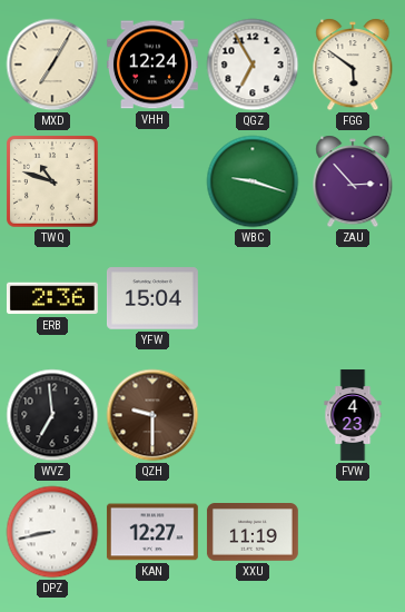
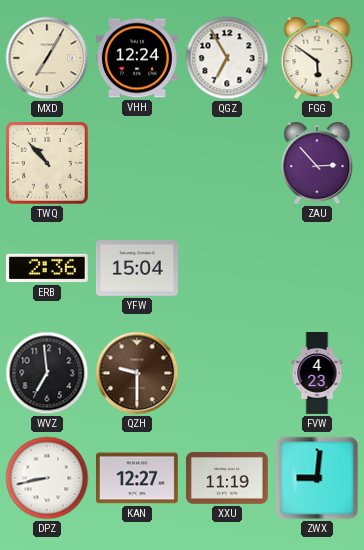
TWQ: 10:48 -> 10:53 (48, 164)
WBC: 9:18 -> none (253, 181)
ZWX: none -> 9:01 (317, 478)
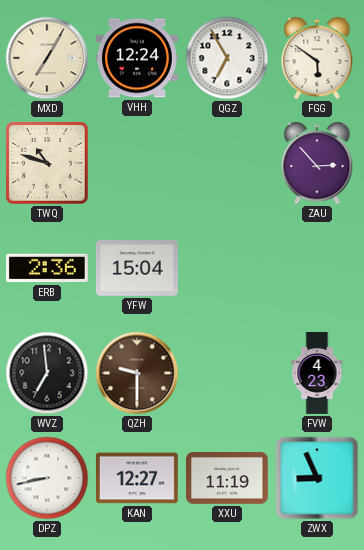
TWQ: 10:53 -> 10:48 (48, 164)
ZWX: 9:01 -> 8:56 (317, 478)
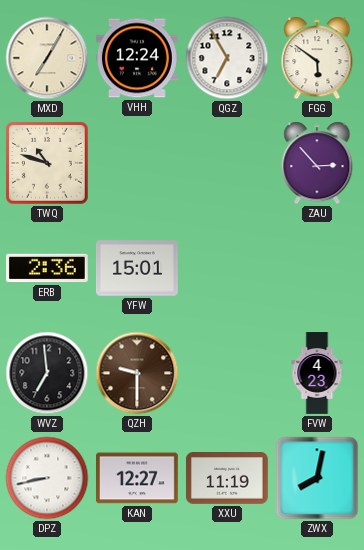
YFW: 15:04 -> 15:01 (138, 268)
ZWX: 8:56 -> 8:02 (317, 478)
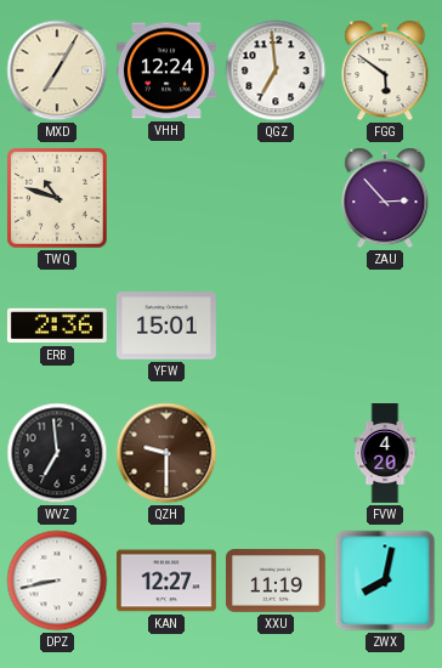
QGZ: 6:55 -> 6:59 (276, 70)
FVW: 4:23 -> 4:20 (385, 453)
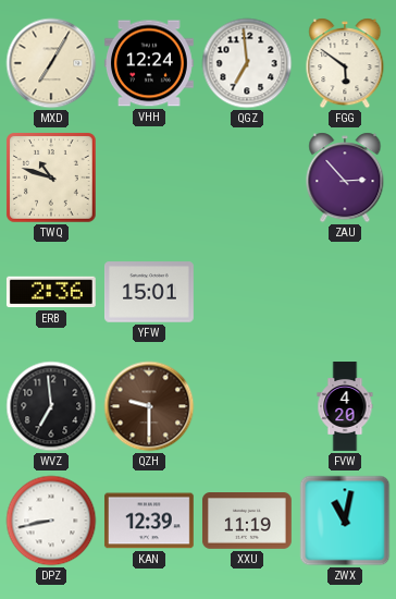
KAN: 12:27 -> 12:39 (149, 521)
ZWX: 8:02 -> 11:02 (345, 521)
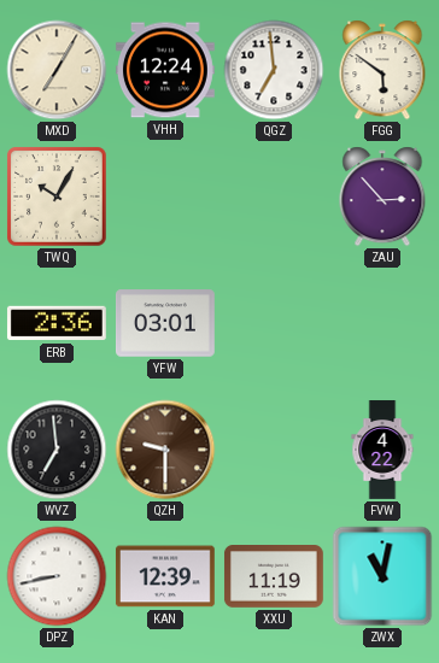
TWQ: 10:48 -> 10:05 (58, 198)
YFW: 15:01 -> 03:01 (166, 323)
FVW: 4:20 -> 4:22 (382, 450)
